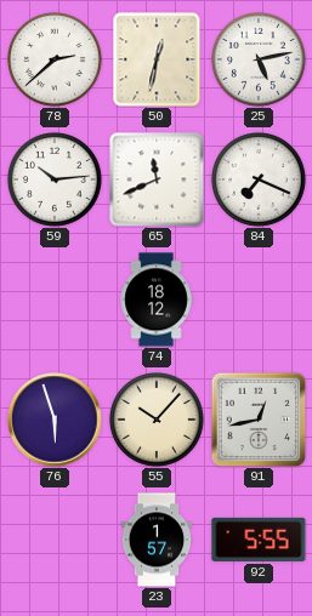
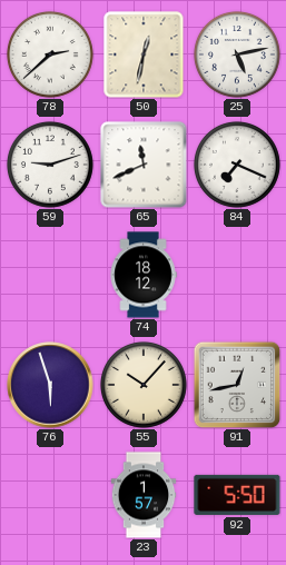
59: 10:14 -> 9:12 (50, 165)
92: 5:55 -> 5:50 (237, 495)
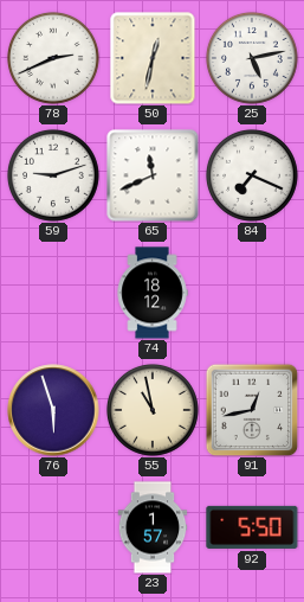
78: 2:38 -> 2:41 (53, 58)
55: 10:07 -> 10:58 (153, 410)
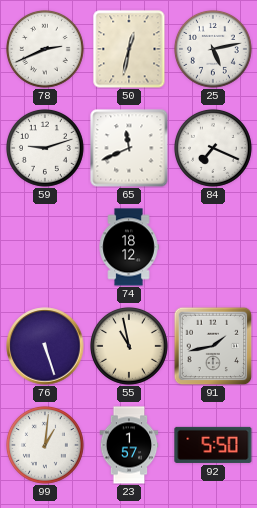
76: 5:57 -> 5:27 (45, 346)
91: 12:43 -> 1:43 (213, 346)
99: none -> 1:01 (45, 445)
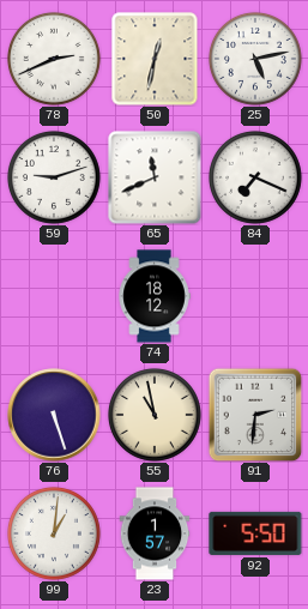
91: 1:43 -> 2:31 (255, 415)
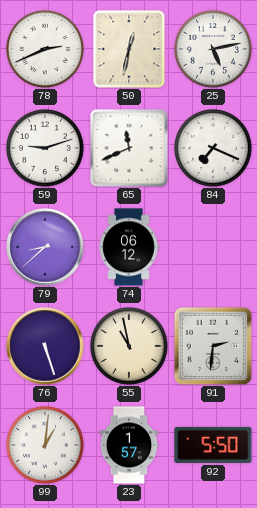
79: none -> 8:38 (45, 247)
74: 18:12 -> 06:12 (129, 247)
